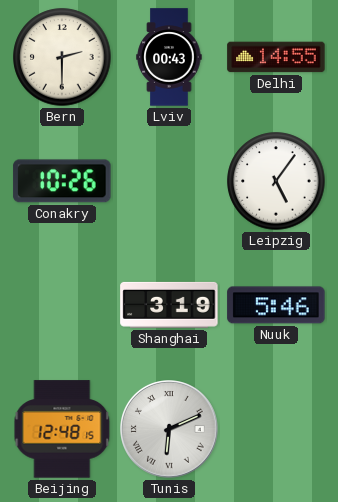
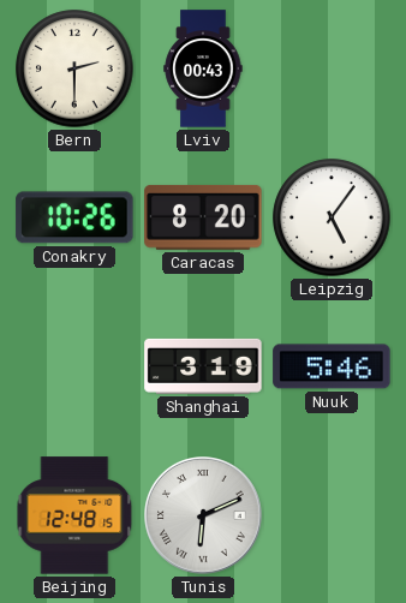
Delhi: 14:55 -> none (276, 57)
Caracas: none -> 8:20 (203, 217)
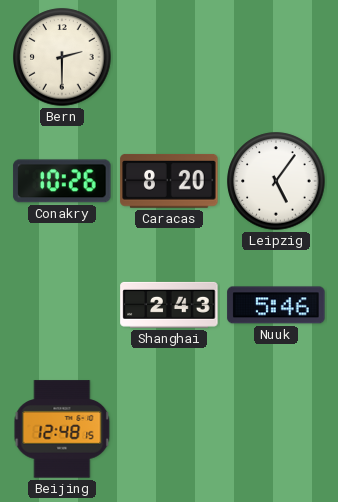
Lviv: 00:43 -> none (203, 68)
Shanghai: 3:19 -> 2:43 (169, 305)
Tunis: 6:11 -> none (204, 517)
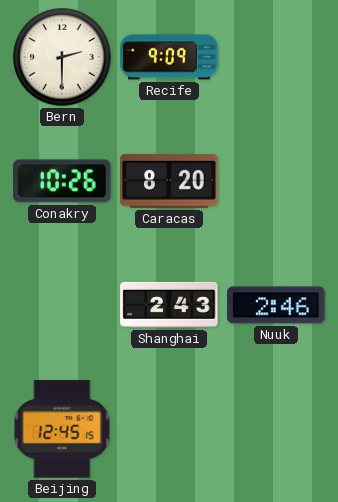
Recife: none -> 9:09 (169, 57)
Leipzig: 5:06 -> none (276, 181)
Nuuk: 5:46 -> 2:46 (276, 305)
Beijing: 12:48 -> 12:45 (62, 429)
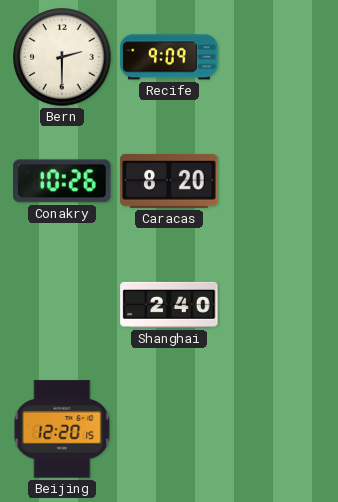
Shanghai: 2:43 -> 2:40 (169, 305)
Nuuk: 2:46 -> none (276, 305)
Beijing: 12:45 -> 12:20 (62, 429)
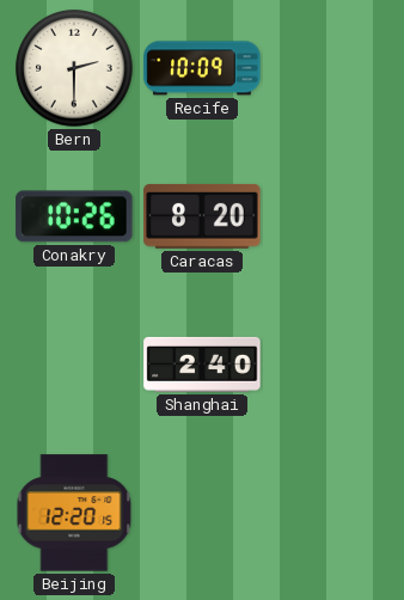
Recife: 9:09 -> 10:09 (202, 68)
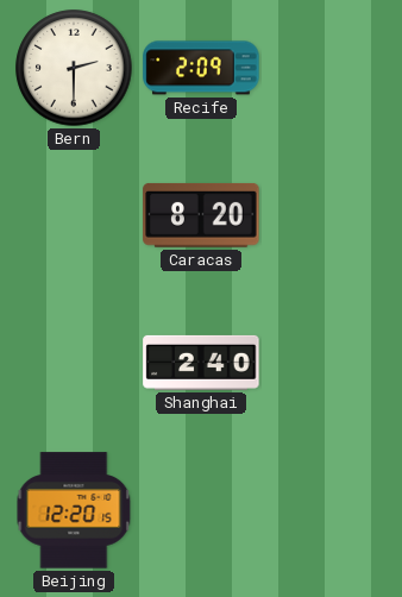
Recife: 10:09 -> 2:09 (201, 68)
Conakry: 10:26 -> none (74, 216)
